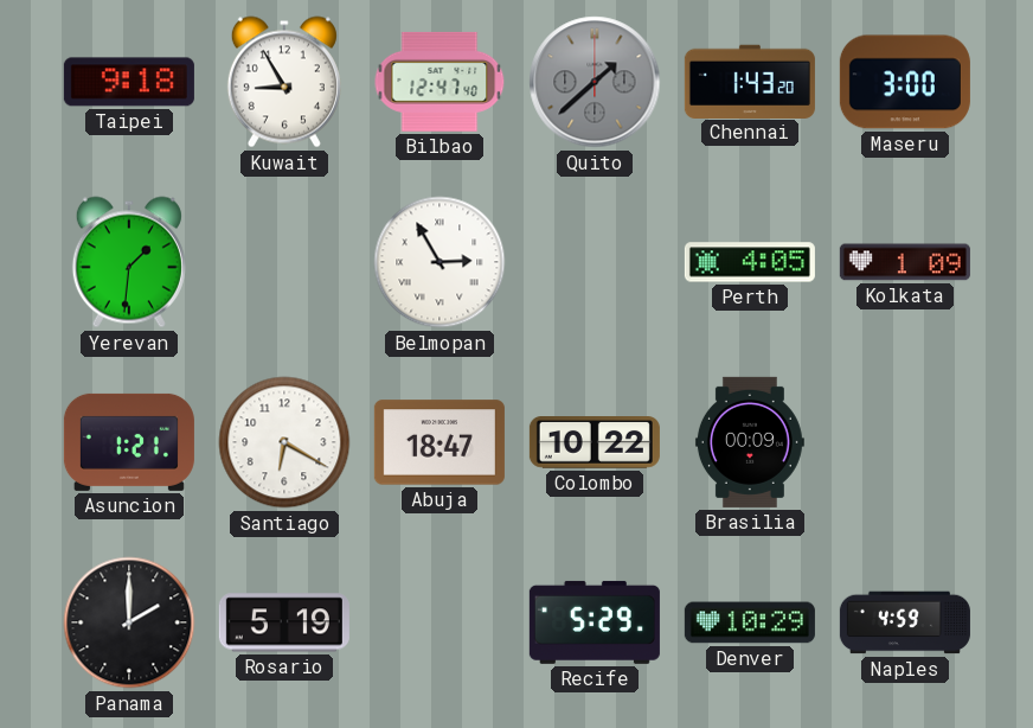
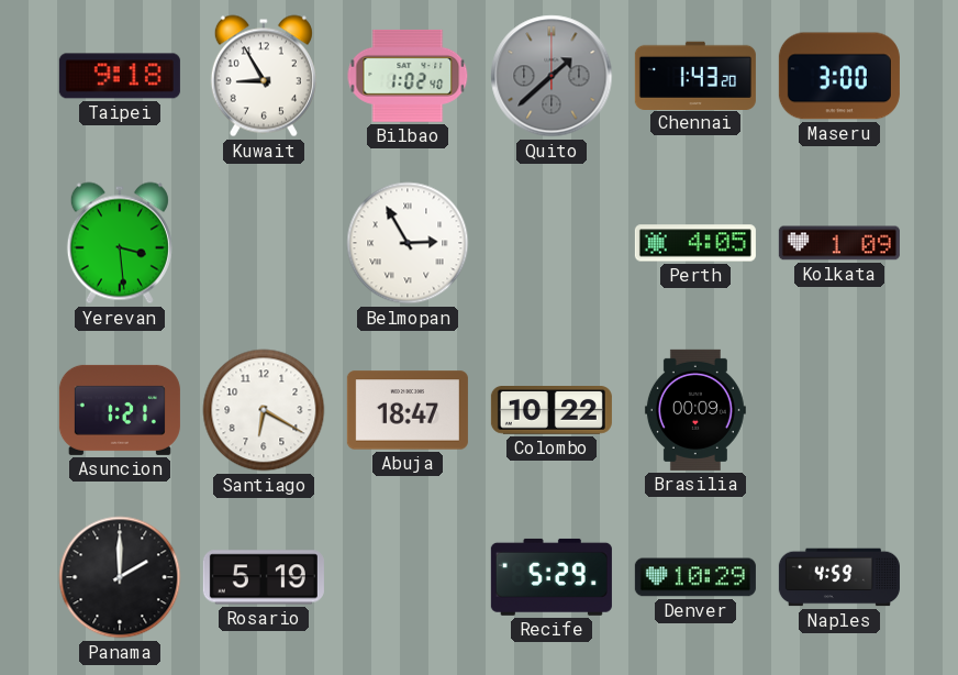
Bilbao: 12:47 -> 1:02 (408, 76)
Yerevan: 1:31 -> 3:29 (120, 243)
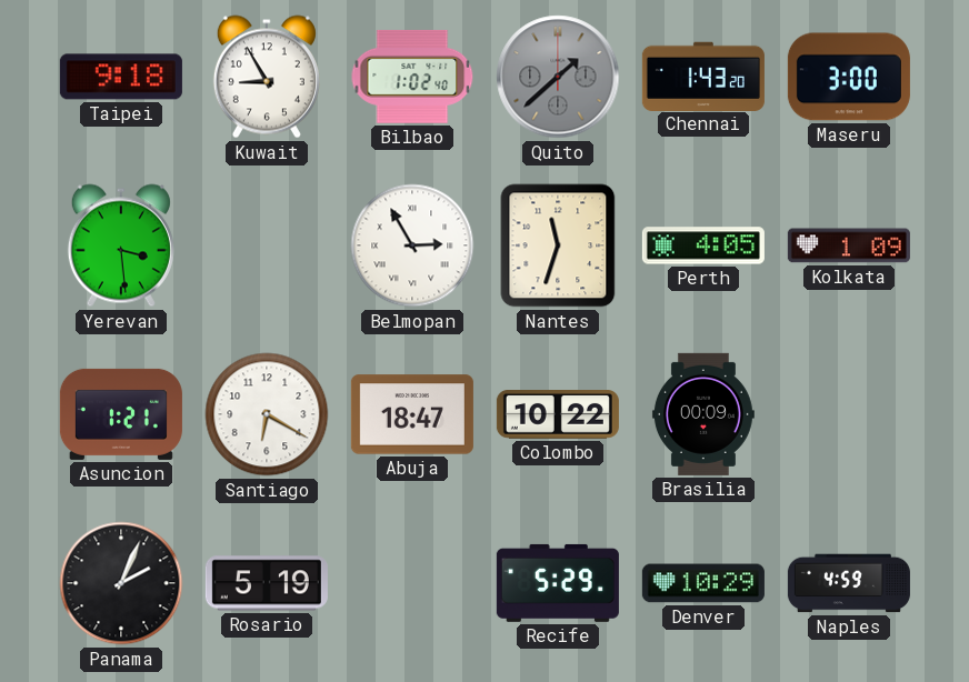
Nantes: none -> 11:33 (558, 245)
Panama: 2:00 -> 2:04 (121, 583)
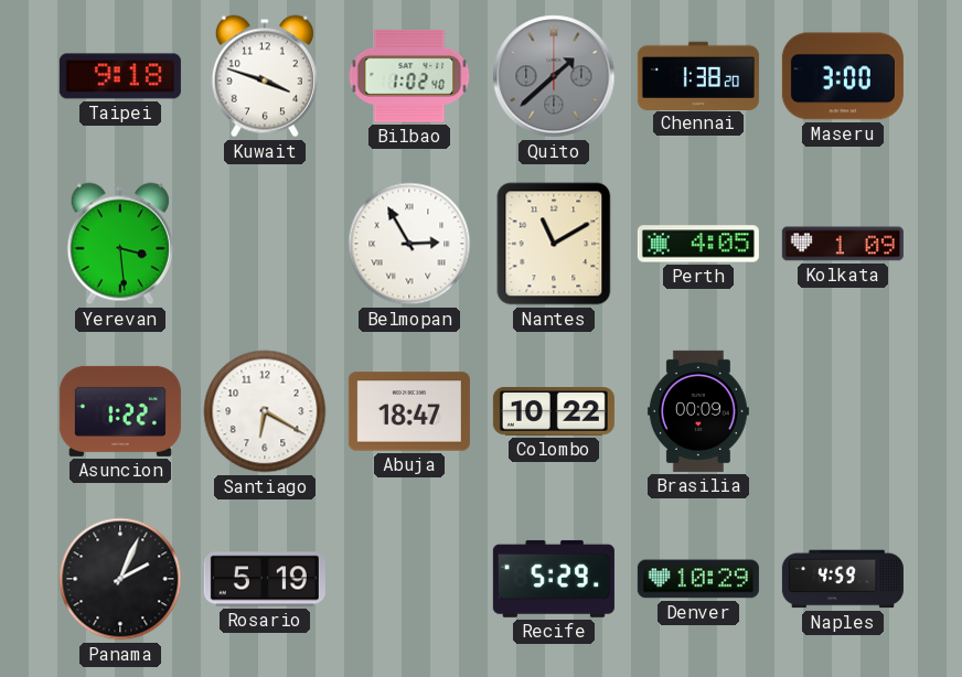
Kuwait: 8:55 -> 3:48 (265, 76)
Chennai: 1:43 -> 1:38 (698, 75)
Nantes: 11:33 -> 11:10 (554, 244)
Asuncion: 1:21 -> 1:22 (120, 411)
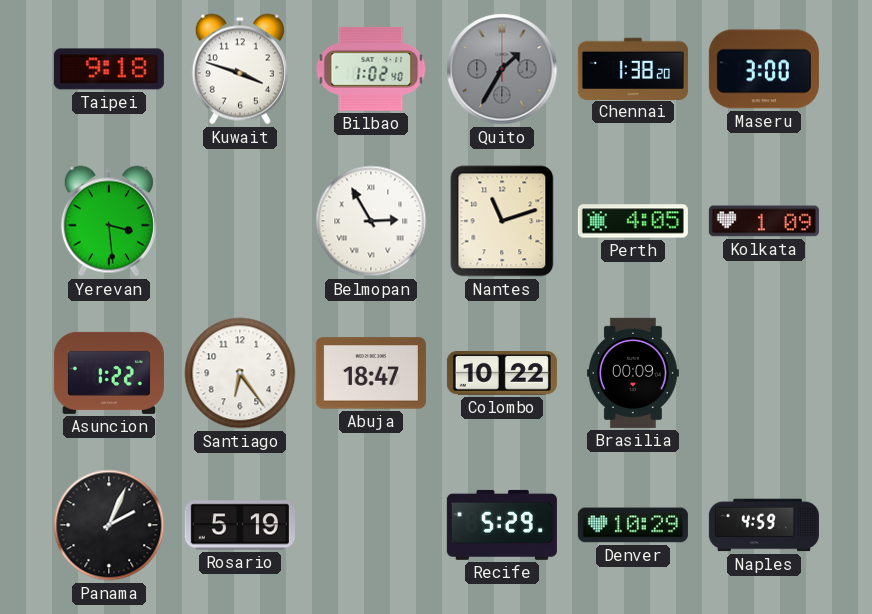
Quito: 1:38 -> 1:35 (502, 69)
Nantes: 11:10 -> 11:12 (502, 221)
Santiago: 6:20 -> 6:24 (240, 373)
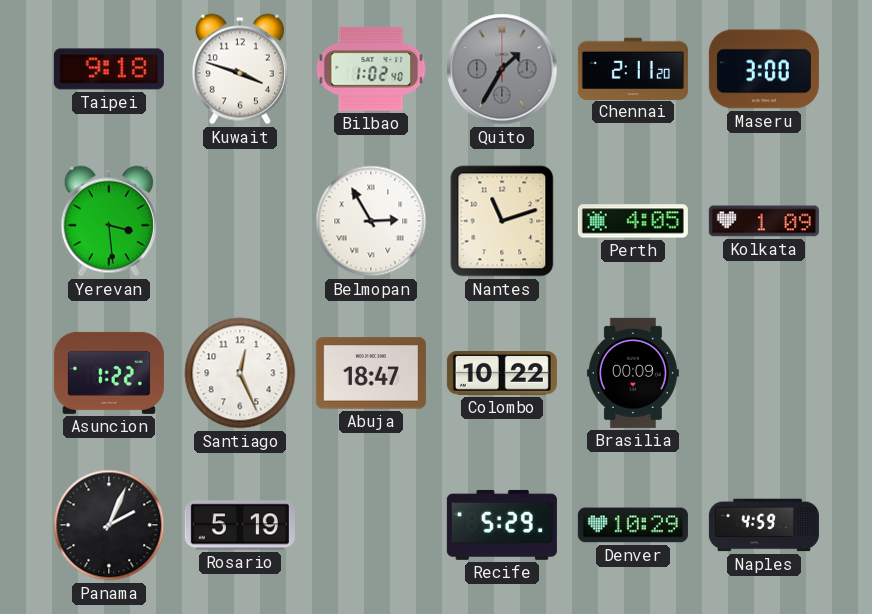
Chennai: 1:38 -> 2:11 (633, 68)
Santiago: 6:24 -> 12:26 (240, 373)
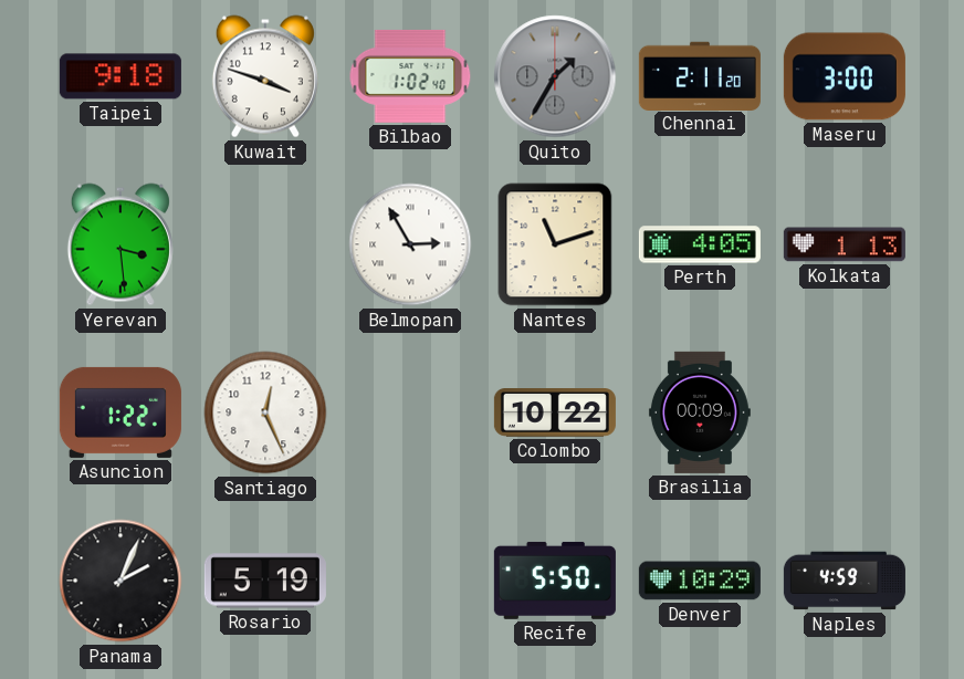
Kolkata: 1:09 -> 1:13 (845, 244)
Abuja: 18:47 -> none (371, 373)
Recife: 5:29 -> 5:50 (555, 581)
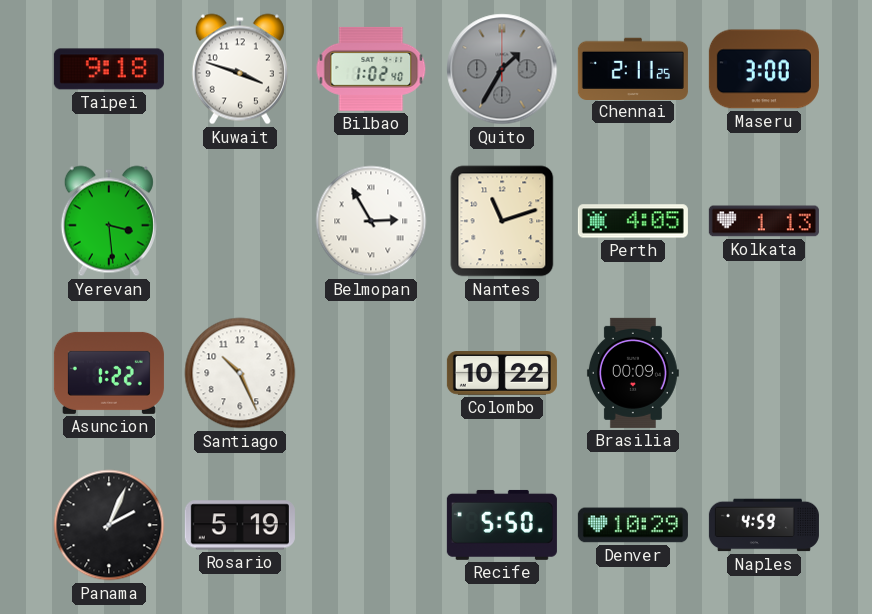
Chennai: 2:11:20 -> 2:11:25 (633, 68)
Santiago: 12:26 -> 10:26 (240, 373)
